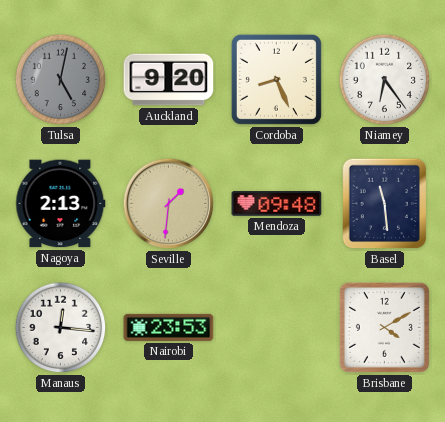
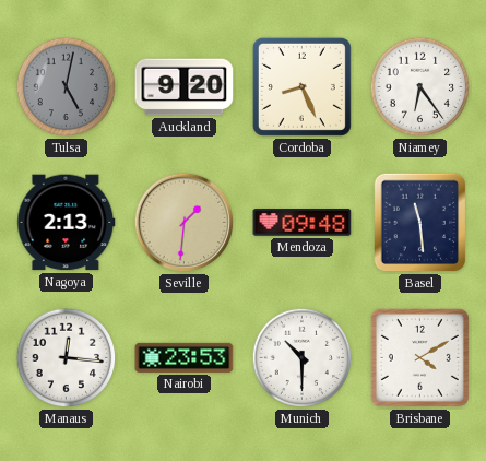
Munich: none -> 10:30 (303, 358)
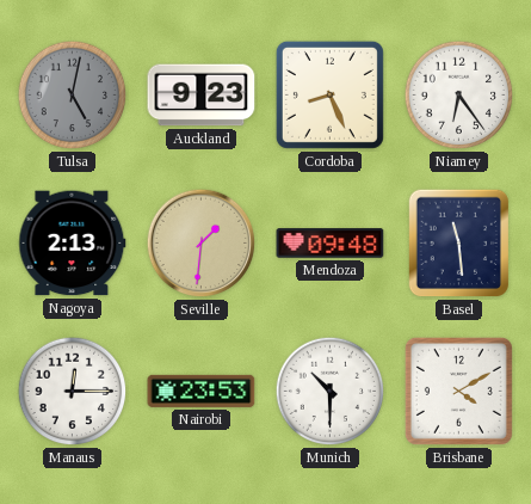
Auckland: 9:20 -> 9:23 (202, 96)
Manaus: 12:16 -> 12:15 (73, 392)
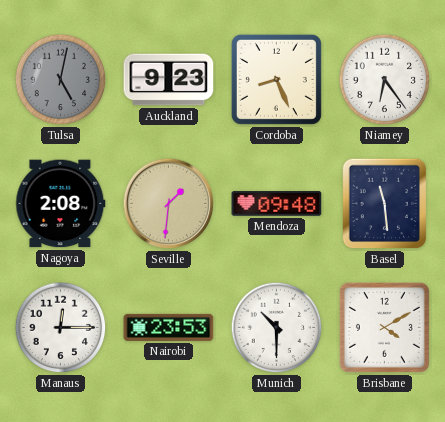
Nagoya: 2:13 -> 2:08 (61, 204)
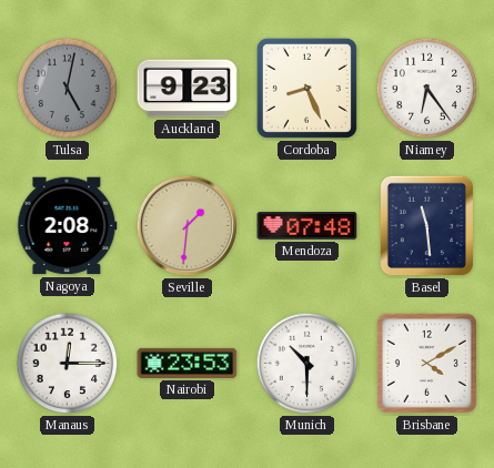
Mendoza: 09:48 -> 07:48 (308, 226)
